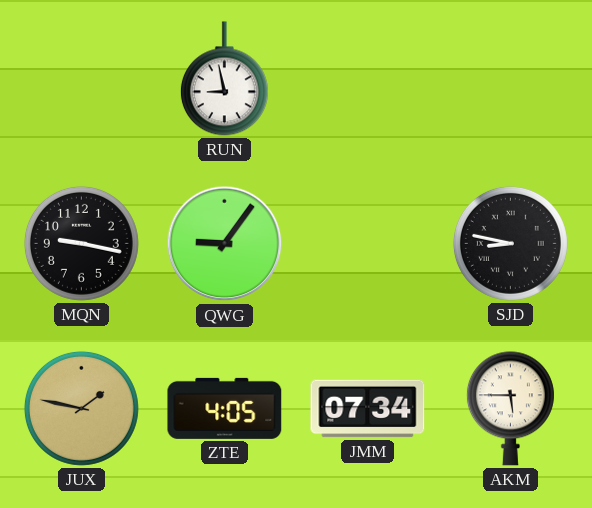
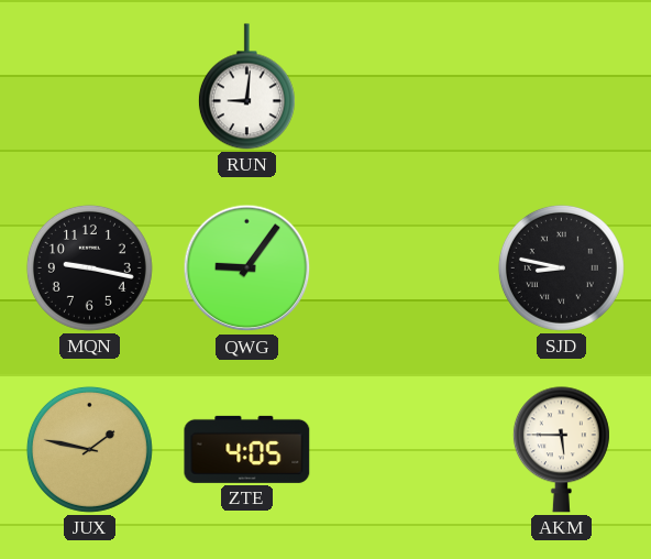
RUN: 8:58 -> 9:01 (246, 87)
JMM: 07:34 -> none (368, 409)
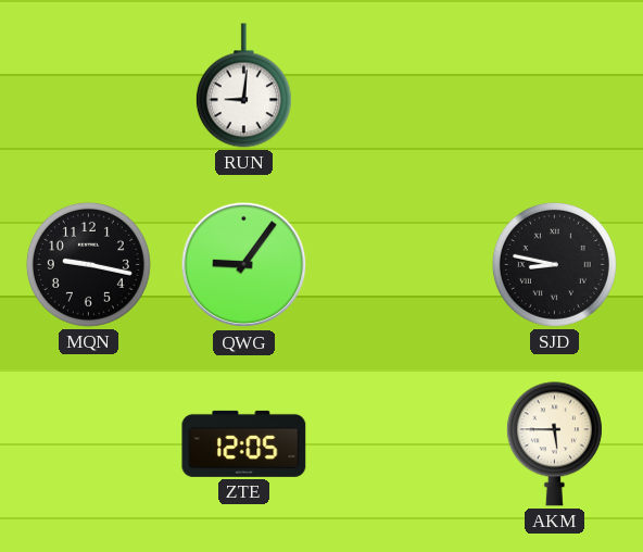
JUX: 1:47 -> none (89, 449)
ZTE: 4:05 -> 12:05 (244, 443)
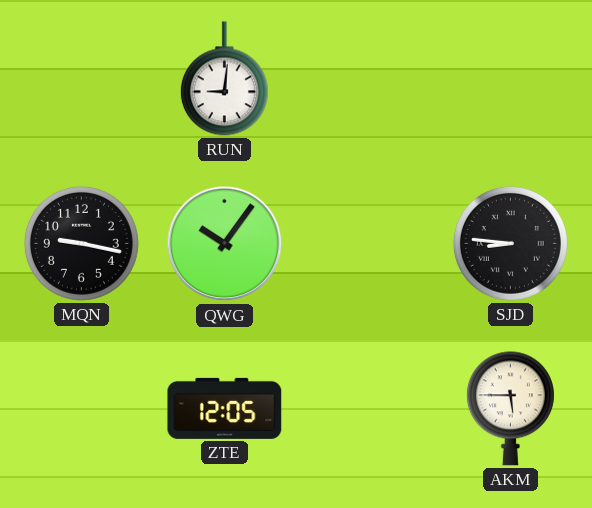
QWG: 9:06 -> 10:06 (225, 244)
SJD: 8:47 -> 8:46 (510, 243)
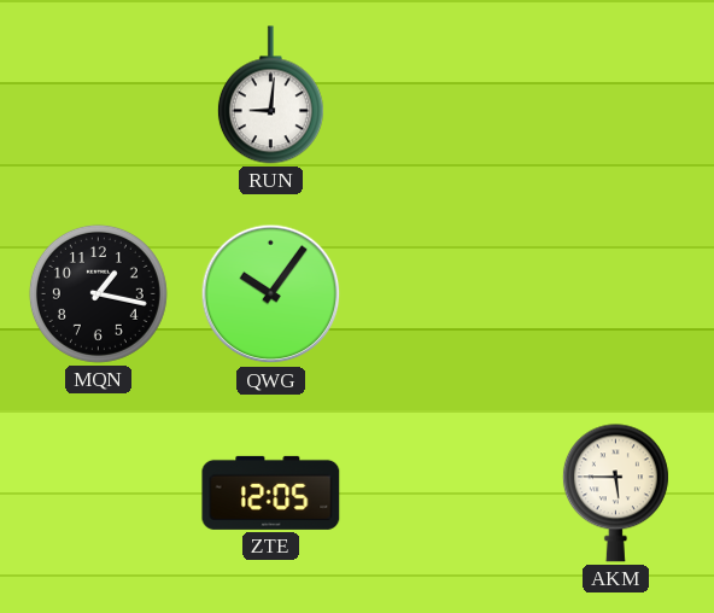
MQN: 9:17 -> 1:17 (98, 293)
SJD: 8:46 -> none (510, 243)
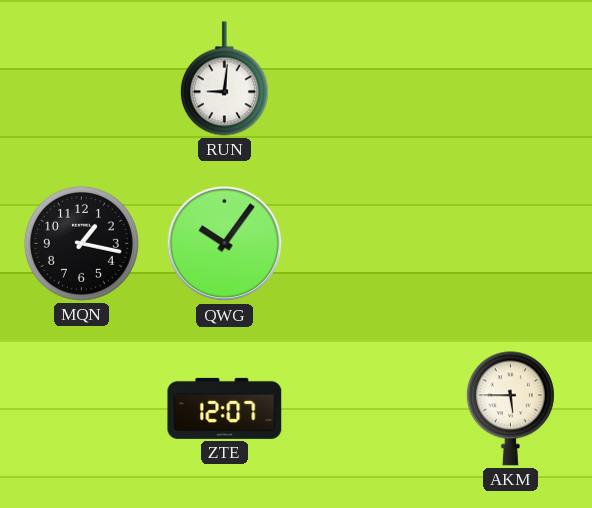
ZTE: 12:05 -> 12:07 (225, 408)
